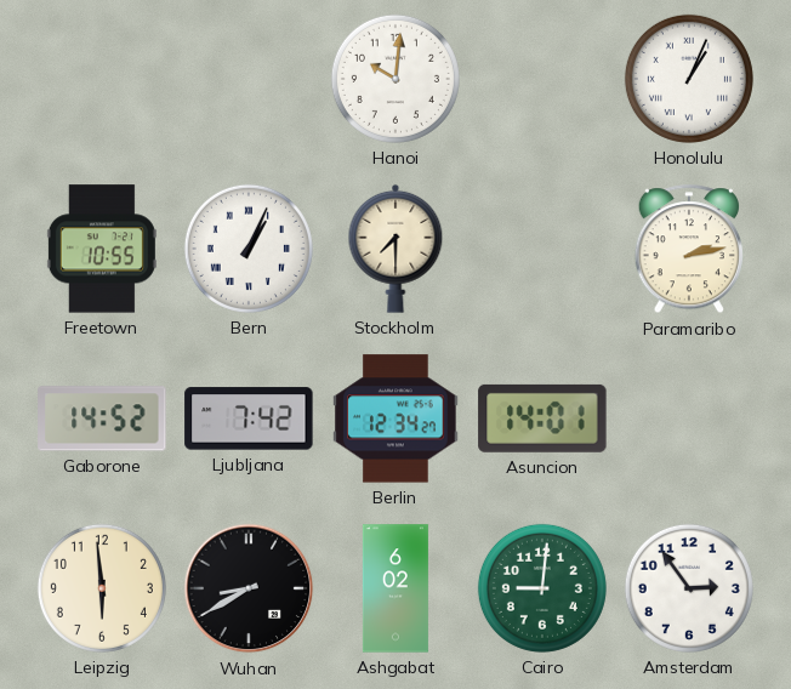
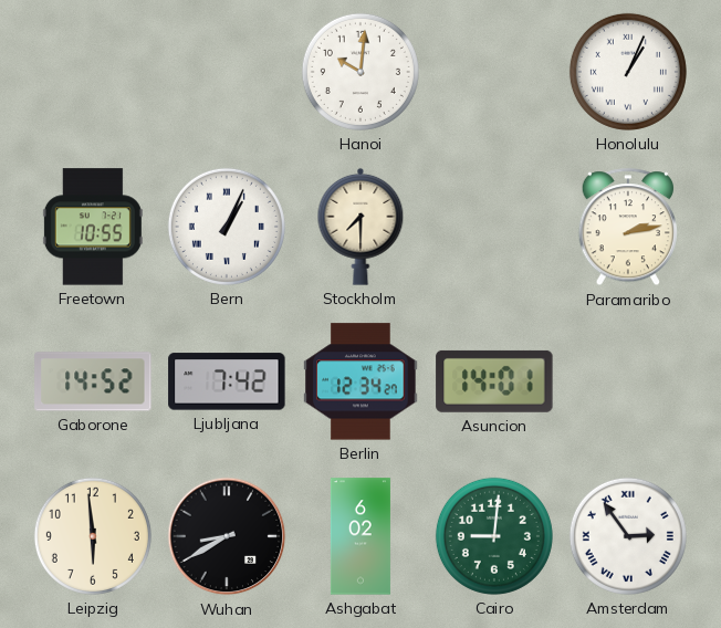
Amsterdam numerals: Arabic -> Roman (628, 536)
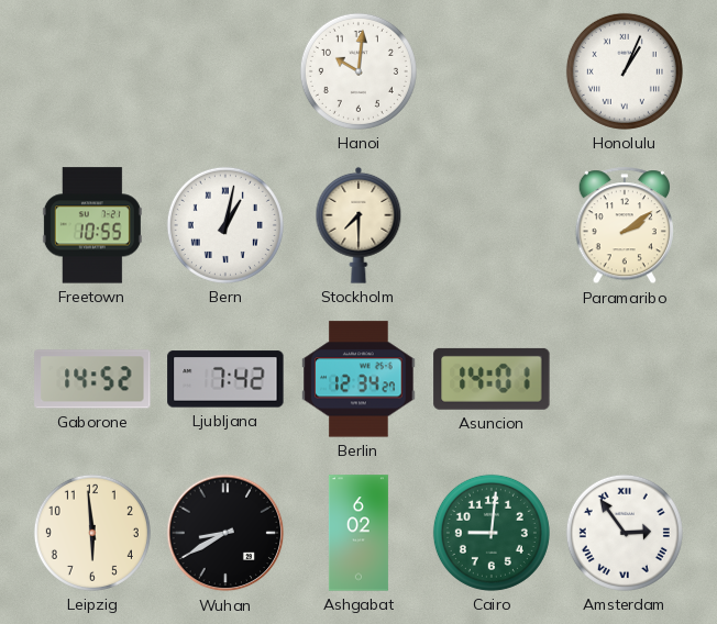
Bern: 1:04 -> 1:02 (225, 225)
Paramaribo: 2:13 -> 2:09 (624, 226)
